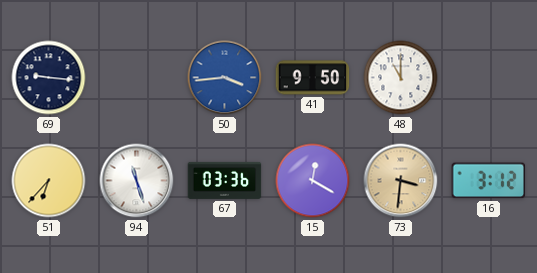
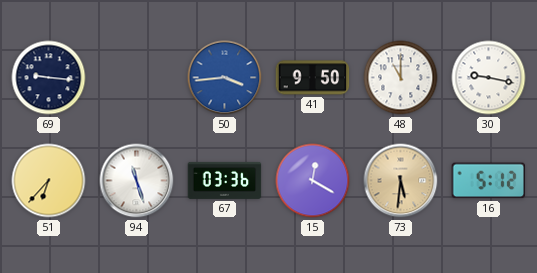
30: none -> 9:17 (489, 78)
73: 3:31 -> 5:31 (401, 181)
16: 3:12 -> 5:12 (489, 181)
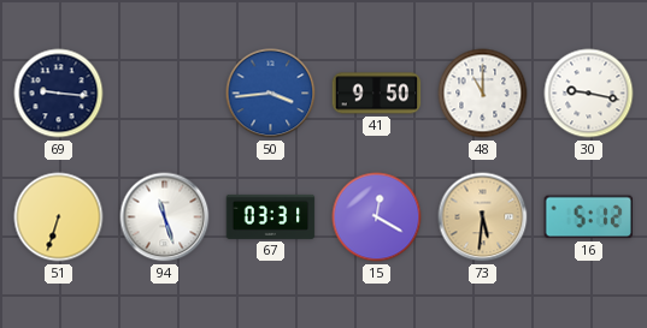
51: 6:37 -> 6:33 (59, 217)
67: 03:36 -> 03:31 (271, 216)
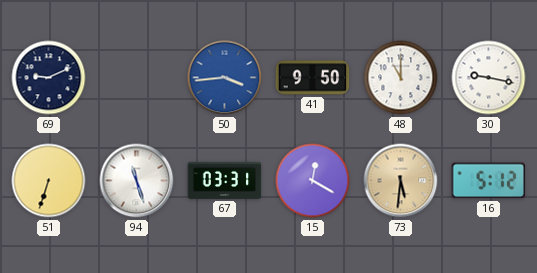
69: 9:16 -> 9:11 (49, 78)
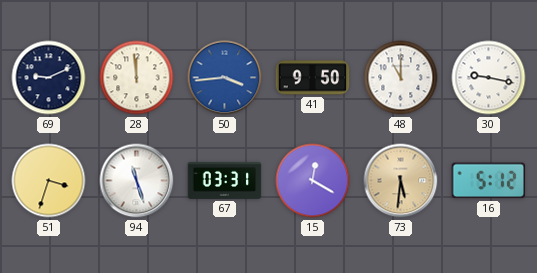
28: none -> 11:59 (137, 78)
51: 6:33 -> 3:33 (49, 181)
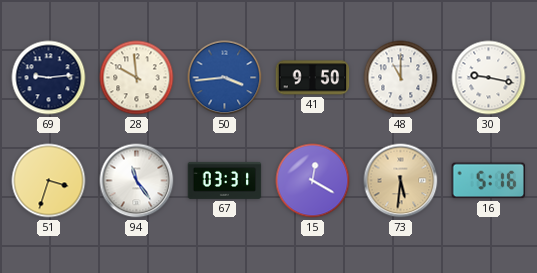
69: 9:11 -> 9:14 (49, 78)
28: 11:59 -> 9:59 (137, 78)
94: 11:27 -> 11:24 (137, 181)
16: 5:12 -> 5:16 (489, 181)
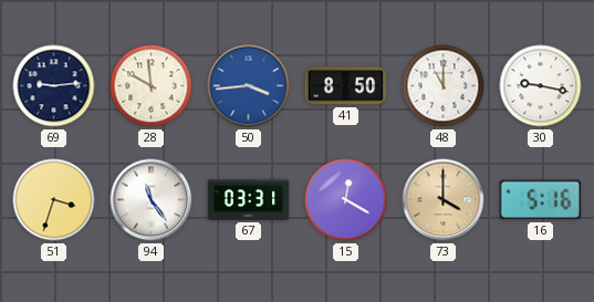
41: 9:50 -> 8:50 (346, 86)
73: 5:31 -> 4:00 (444, 200)
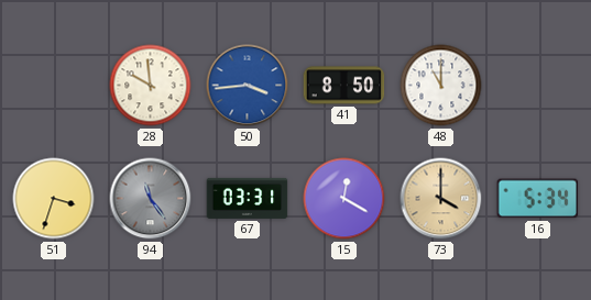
69: 9:14 -> none (54, 86)
30: 9:17 -> none (541, 86)
94 dial: white -> grey (151, 199)
16: 5:16 -> 5:34 (538, 199)
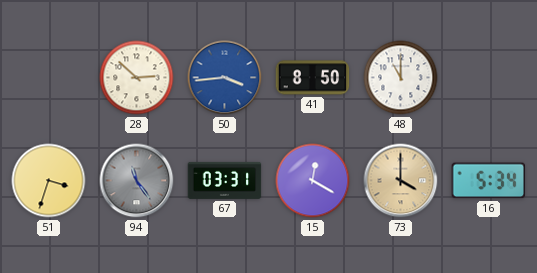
28: 9:59 -> 2:52 (137, 78)
